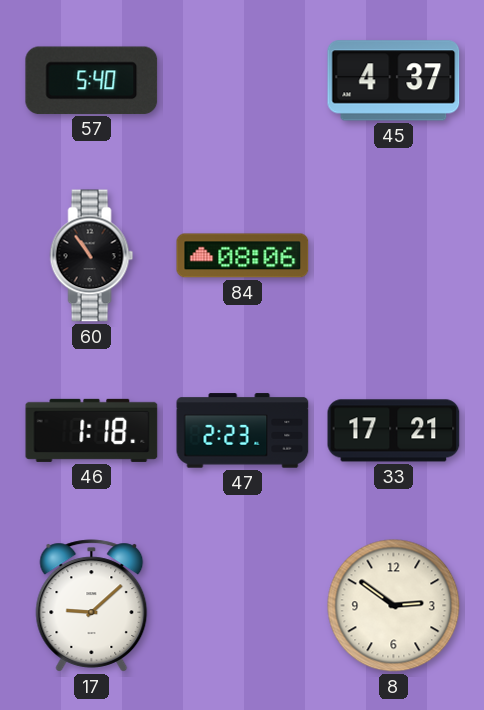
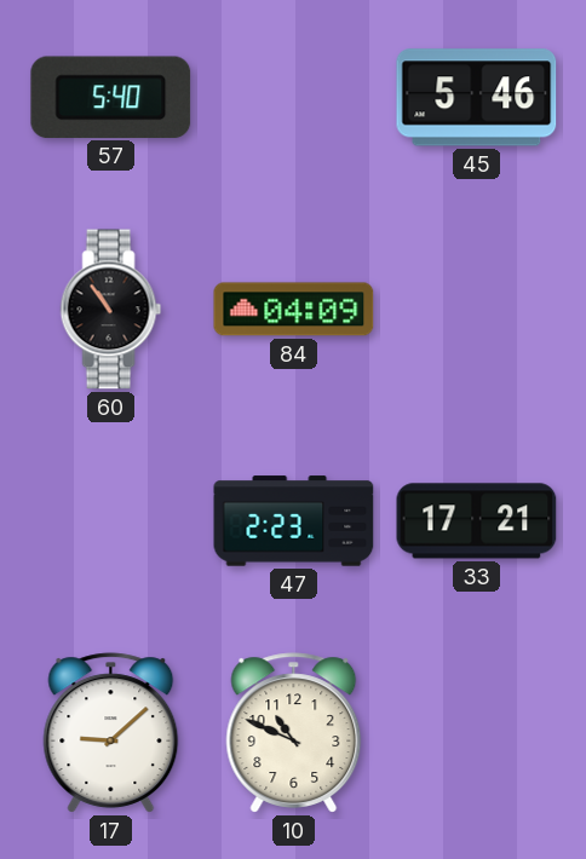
45: 4:37 -> 5:46 (477, 98)
84: 08:06 -> 04:09 (294, 310)
46: 1:18 -> none (92, 430)
10: none -> 10:49 (294, 733)
8: 2:51 -> none (394, 606)
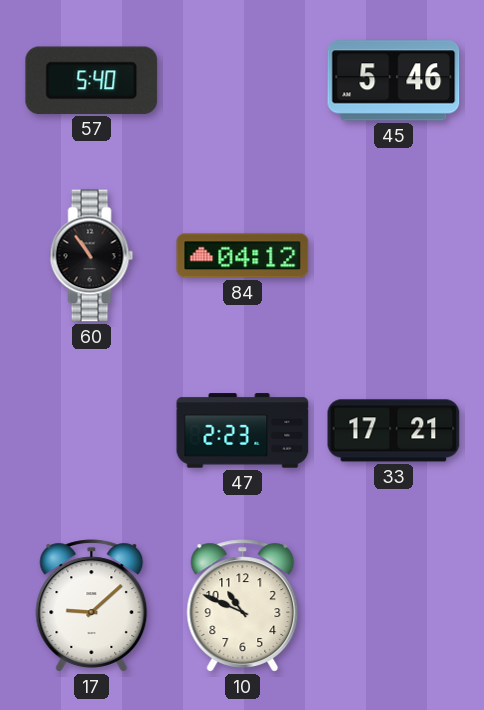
84: 04:09 -> 04:12 (243, 256)
